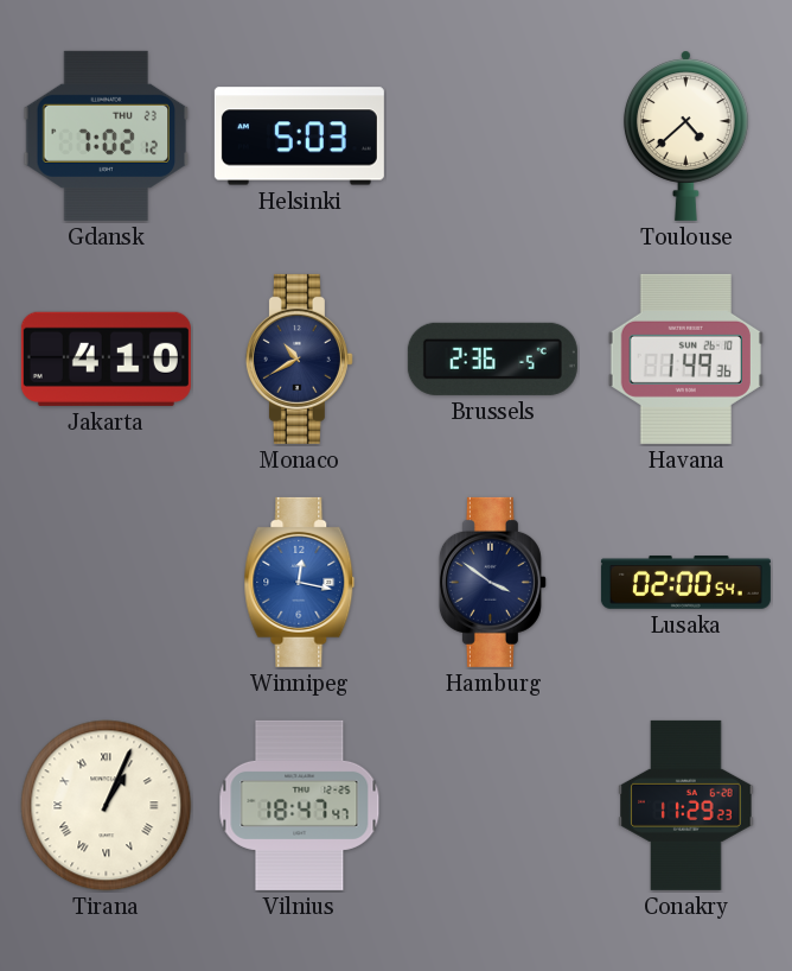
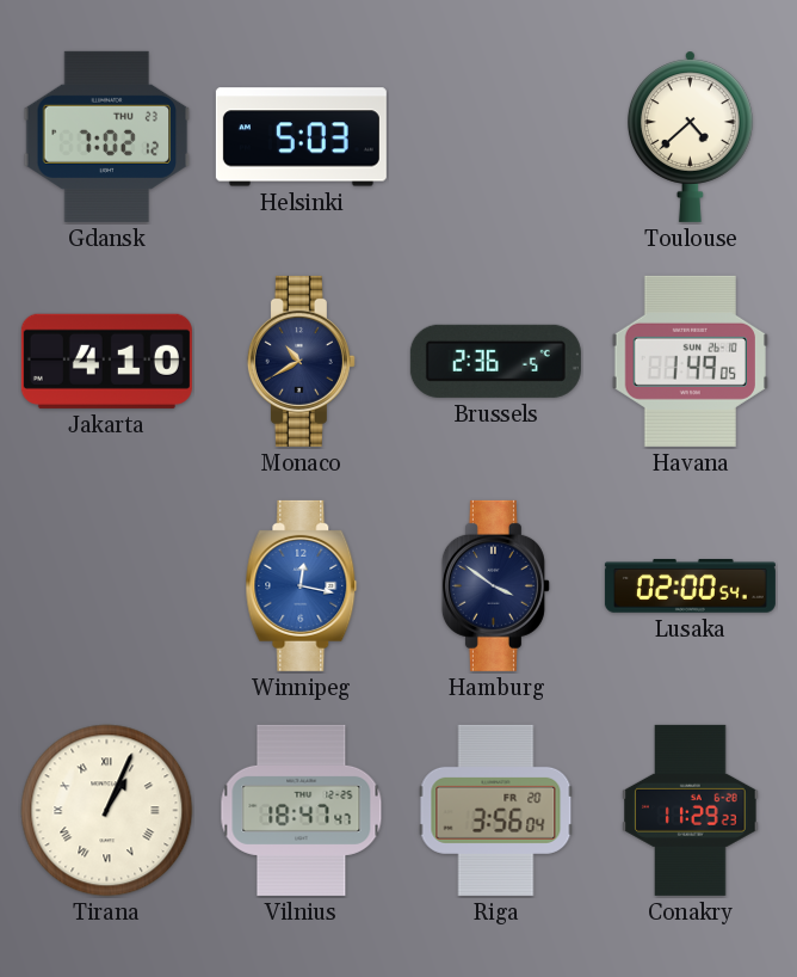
Havana: 1:49:36 -> 1:49:05 (690, 361)
Riga: none -> 3:56 (496, 810)
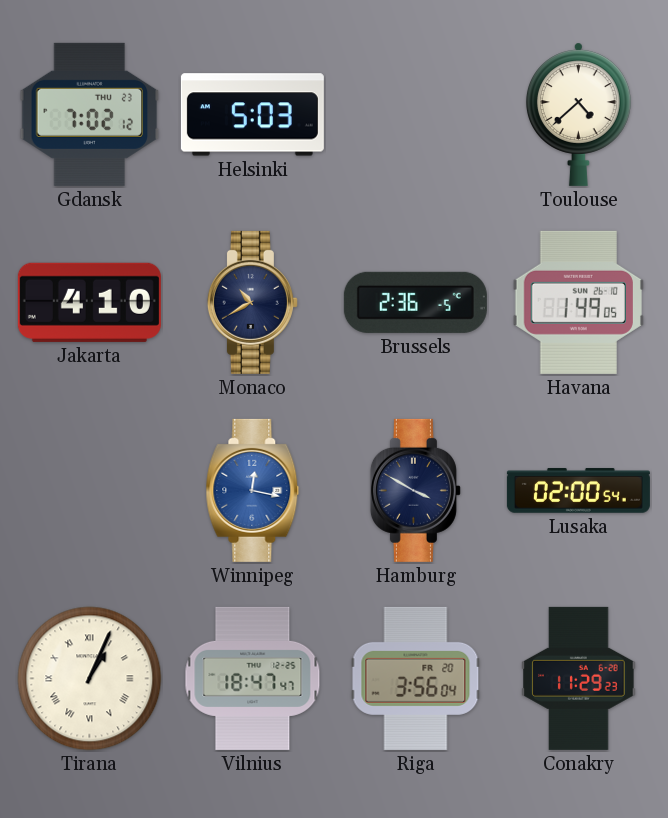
Hamburg: 3:51 -> 3:50 (415, 490)
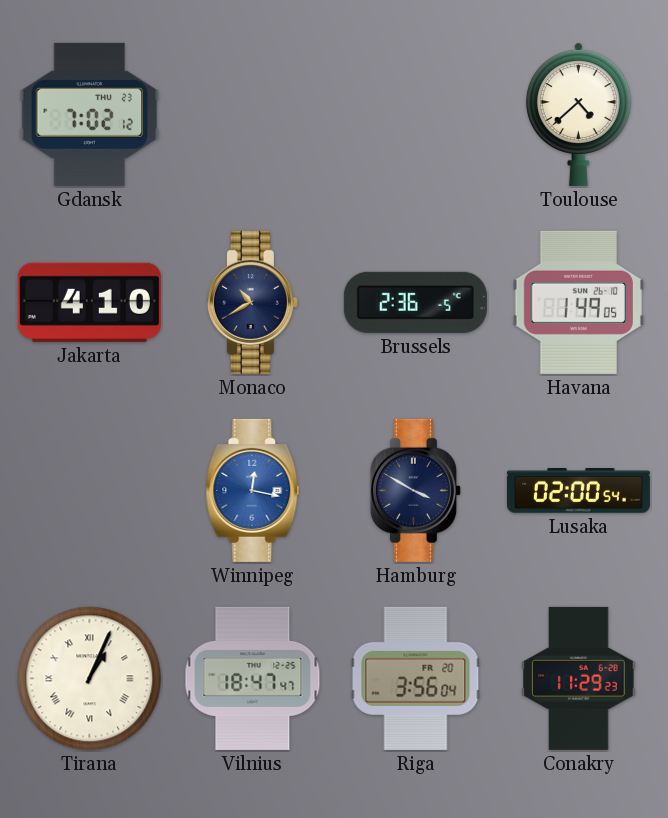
Helsinki: 5:03 -> none (252, 115)
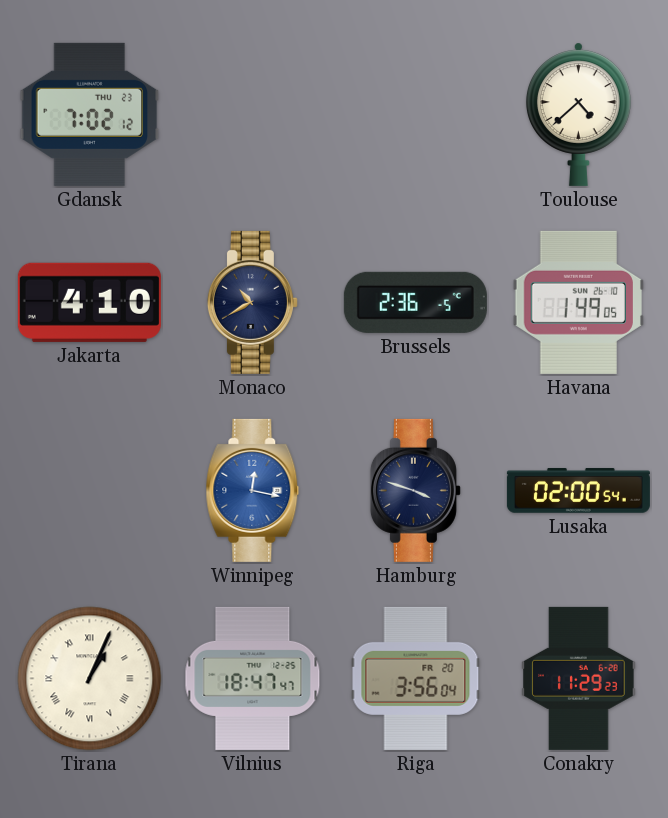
Hamburg: 3:50 -> 3:48 (415, 490)
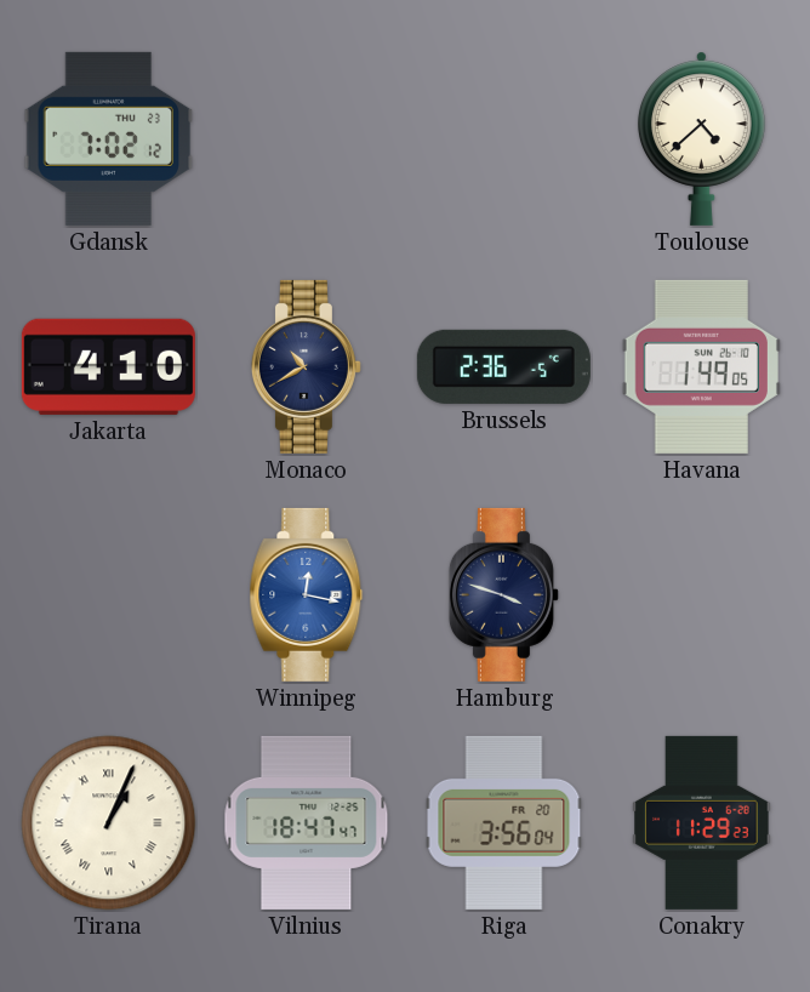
Lusaka: 02:00 -> none (578, 491)
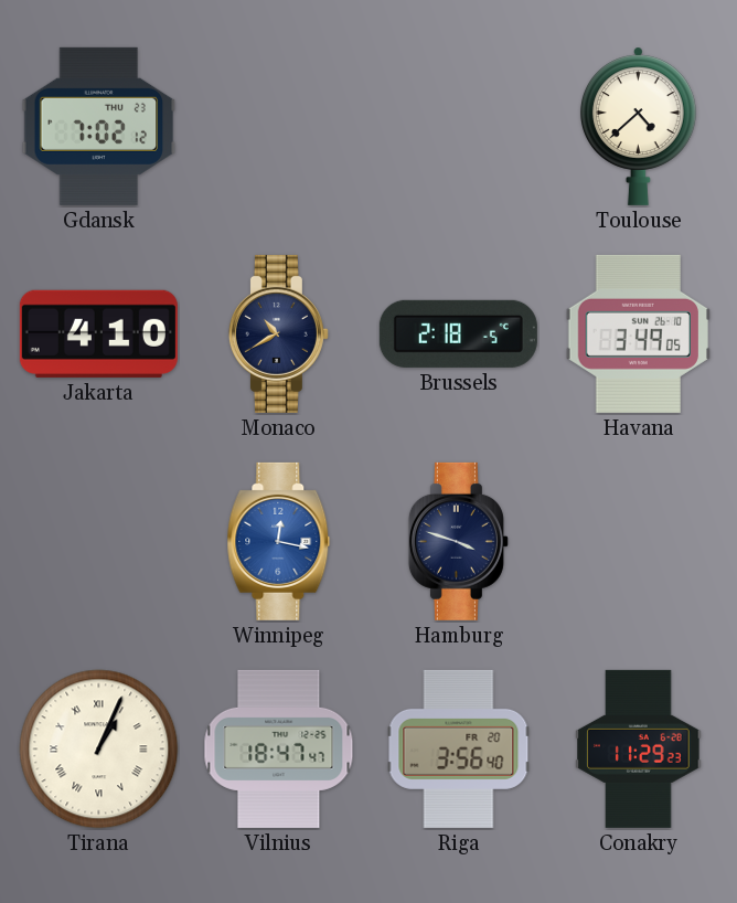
Brussels: 2:36 -> 2:18 (458, 333)
Havana: 1:49 -> 3:49 (638, 333)
Riga: 3:56:04 -> 3:56:40 (459, 748)
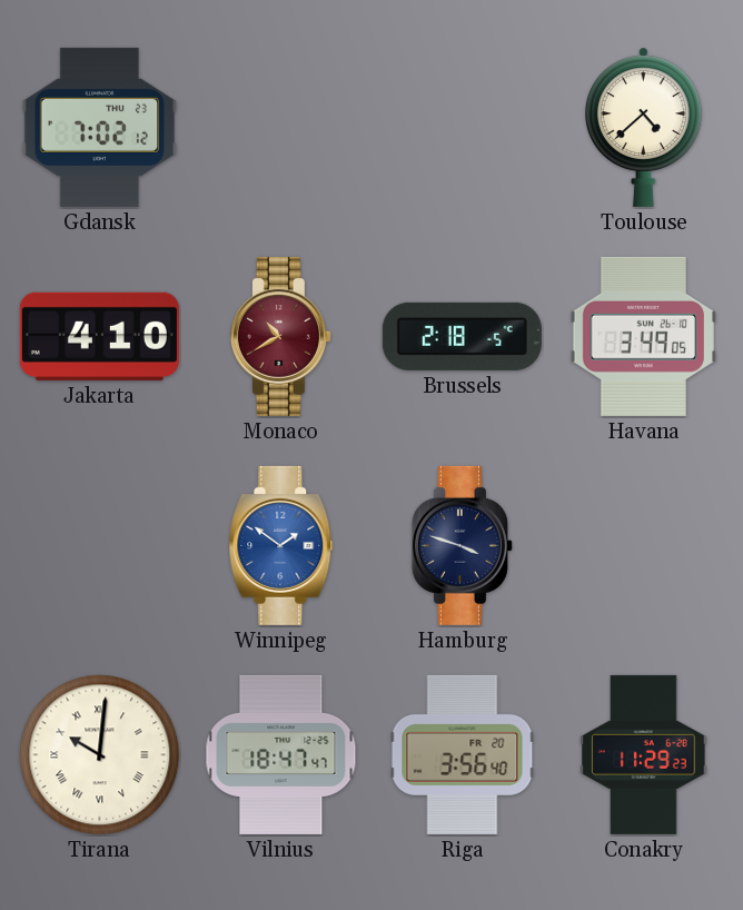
Monaco dial: navy -> burgundy (280, 336)
Winnipeg: 12:17 -> 1:51 (281, 545)
Tirana: 1:04 -> 10:01 (100, 755)
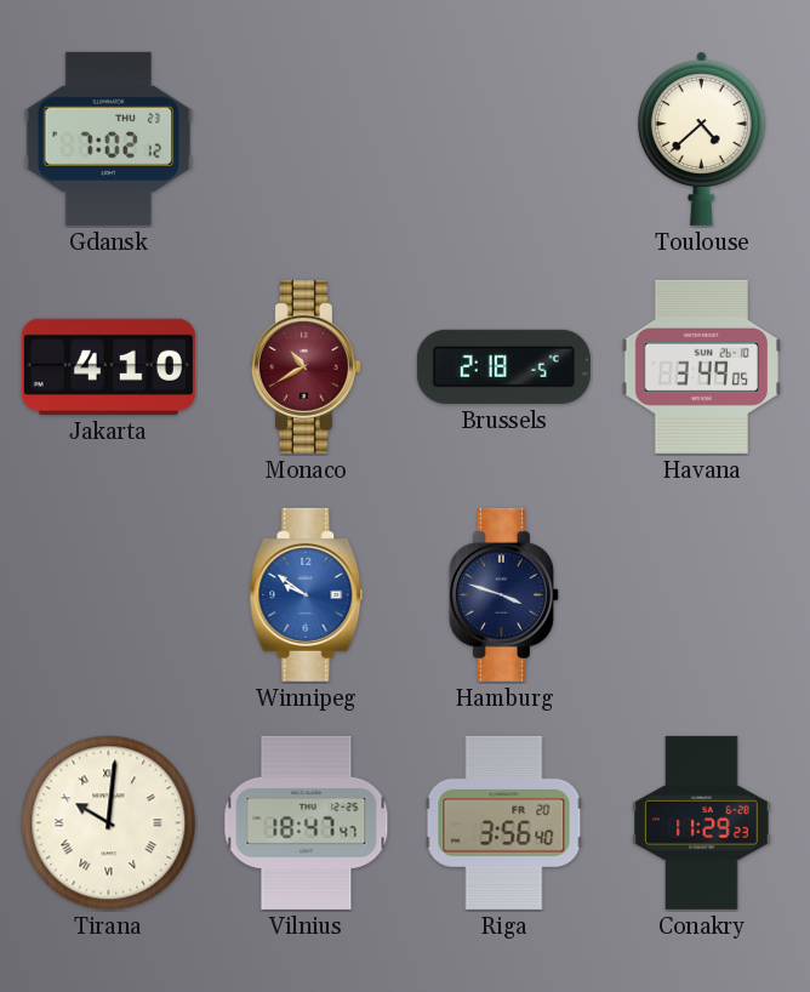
Winnipeg: 1:51 -> 9:51 (307, 594)
